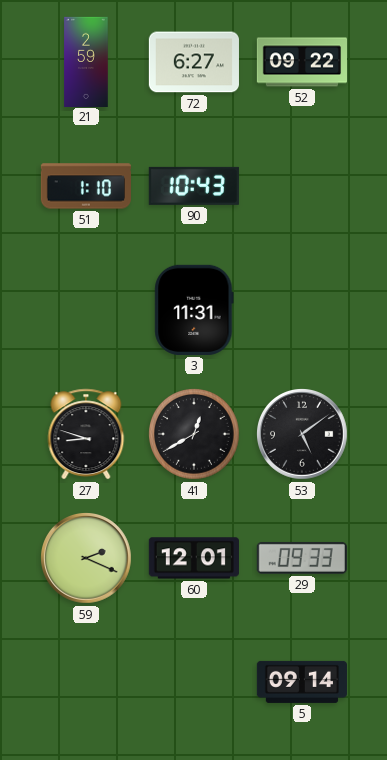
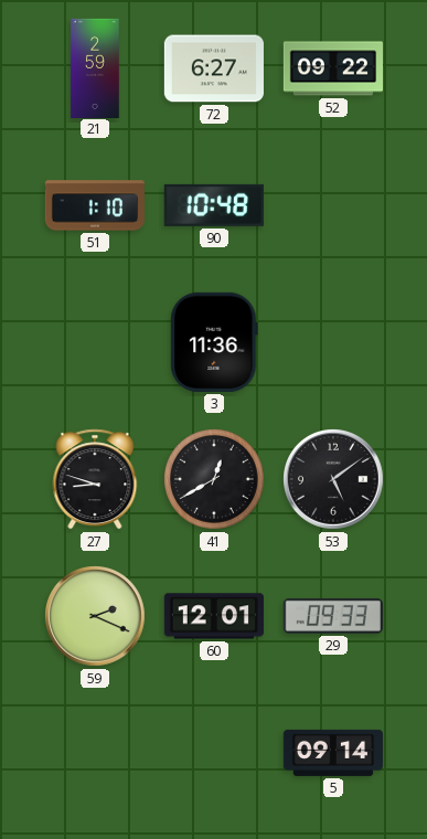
90: 10:43 -> 10:48 (214, 205)
3: 11:31 -> 11:36 (214, 342)
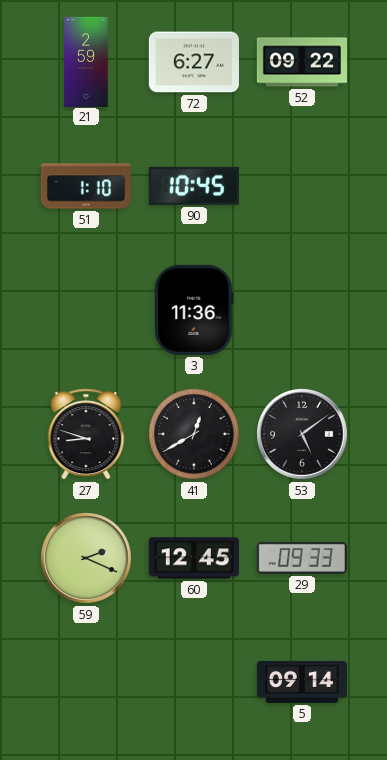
90: 10:48 -> 10:45 (194, 186)
60: 12:01 -> 12:45 (194, 558)
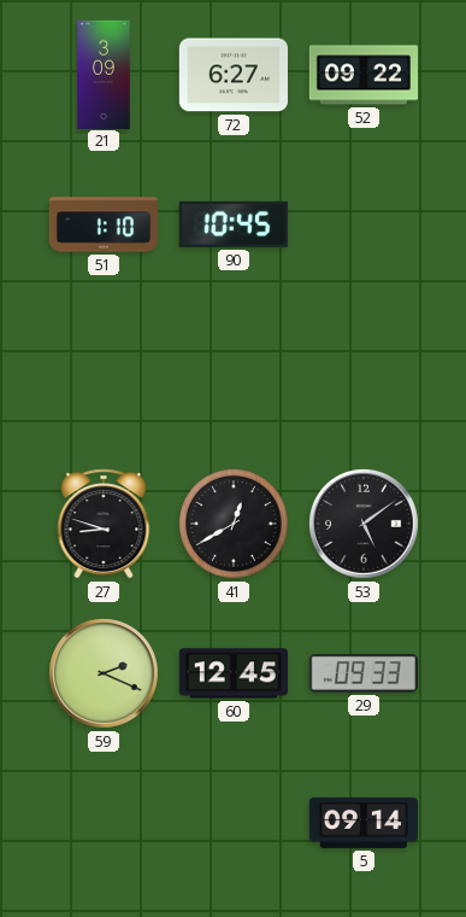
21: 2:59 -> 3:09 (104, 74)
3: 11:36 -> none (194, 310)
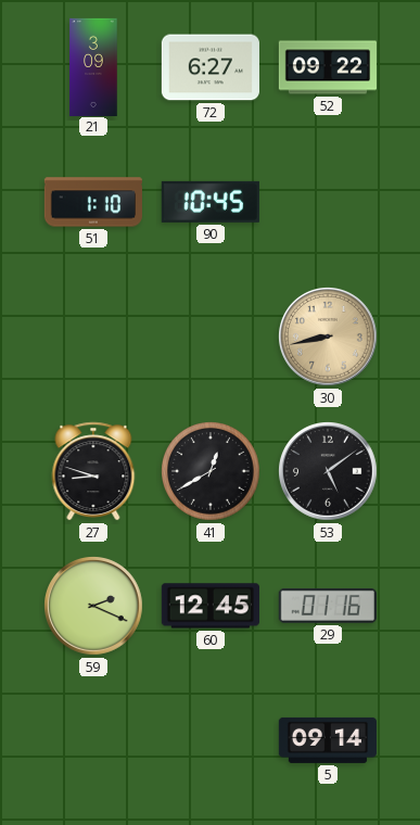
30: none -> 8:43 (329, 338)
29: 09:33 -> 01:16 (328, 606)
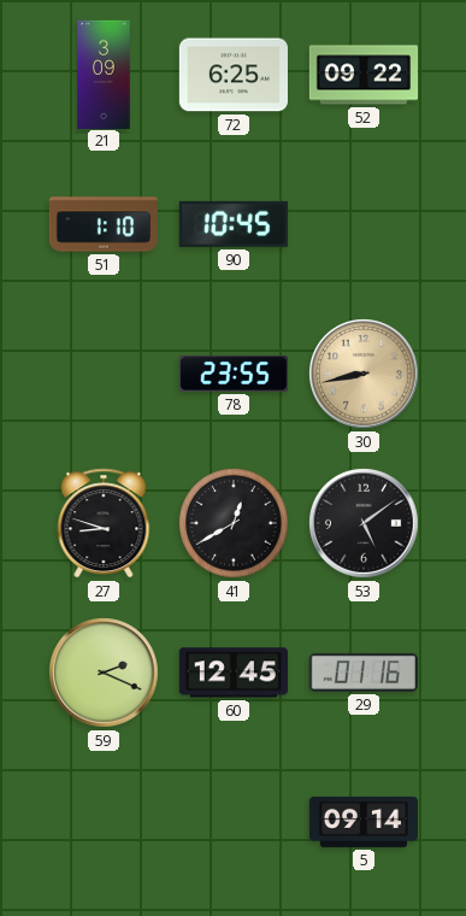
72: 6:27 -> 6:25 (234, 75)
78: none -> 23:55 (234, 374)
